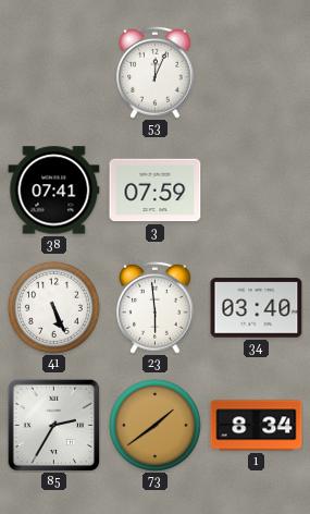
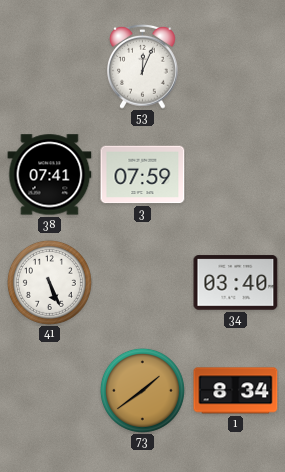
23: 5:59 -> none (156, 307)
85: 2:35 -> none (53, 425)
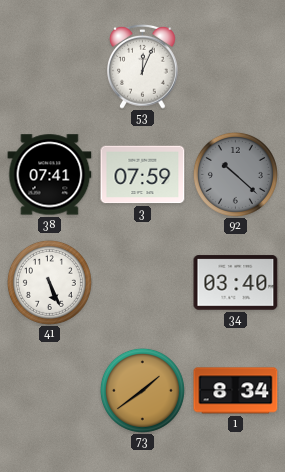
92: none -> 10:22 (235, 174)
